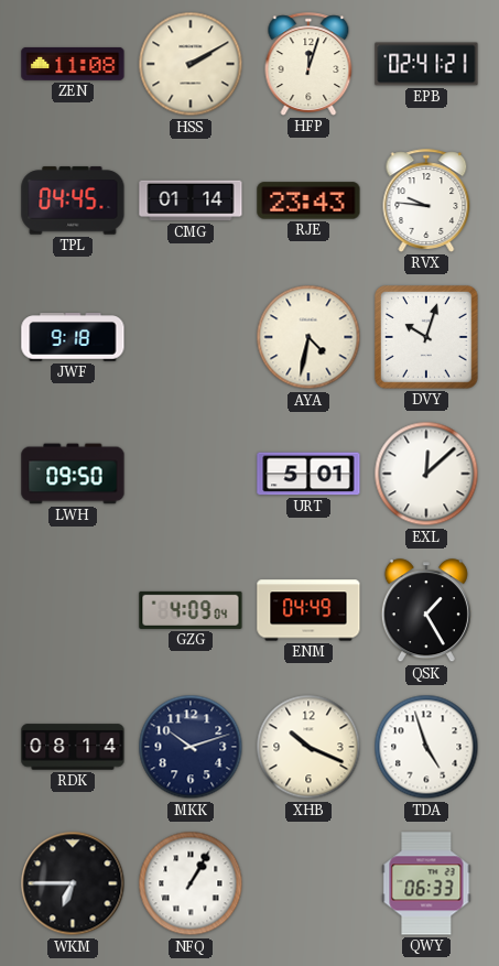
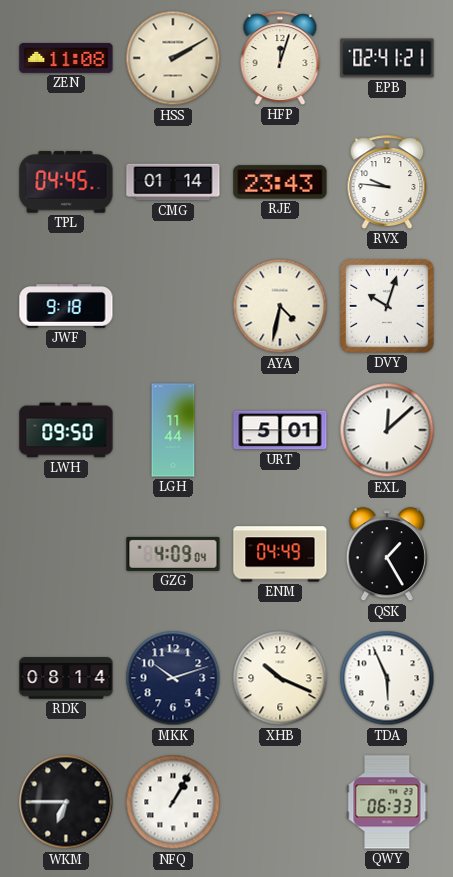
LGH: none -> 11:44 (173, 430)
TDA: 4:57 -> 5:56 (387, 678)
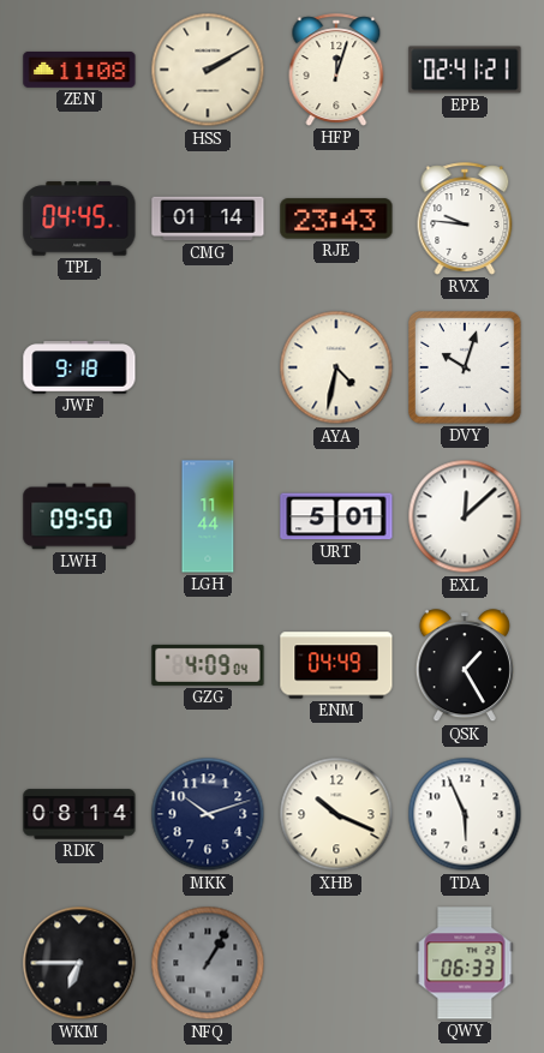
NFQ dial: white -> grey (208, 963)
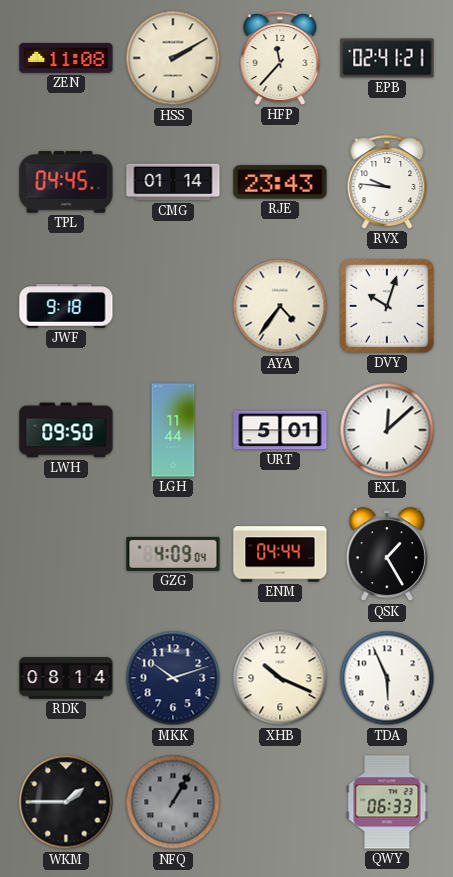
HFP: 12:03 -> 11:37 (280, 58)
AYA: 4:32 -> 4:36 (280, 306)
ENM: 04:49 -> 04:44 (280, 554)
WKM: 6:45 -> 1:45 (66, 802)
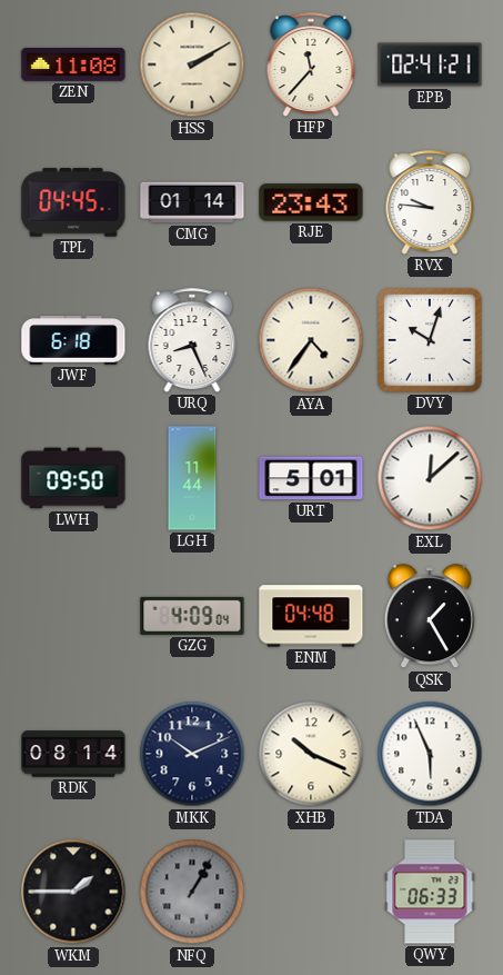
JWF: 9:18 -> 6:18 (73, 340)
URQ: none -> 8:26 (192, 340)
ENM: 04:44 -> 04:48 (311, 616)
MKK: 10:12 -> 10:11 (192, 754)
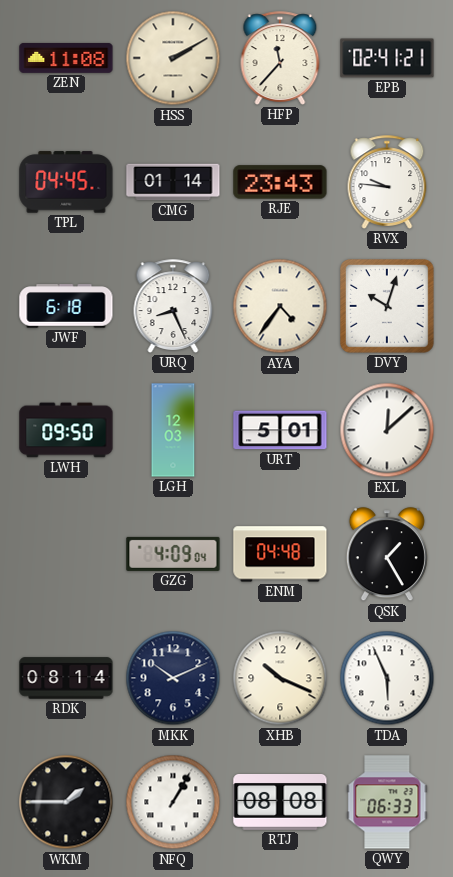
LGH: 11:44 -> 12:03 (173, 430)
NFQ dial: grey -> white (173, 802)
RTJ: none -> 08:08 (280, 803)
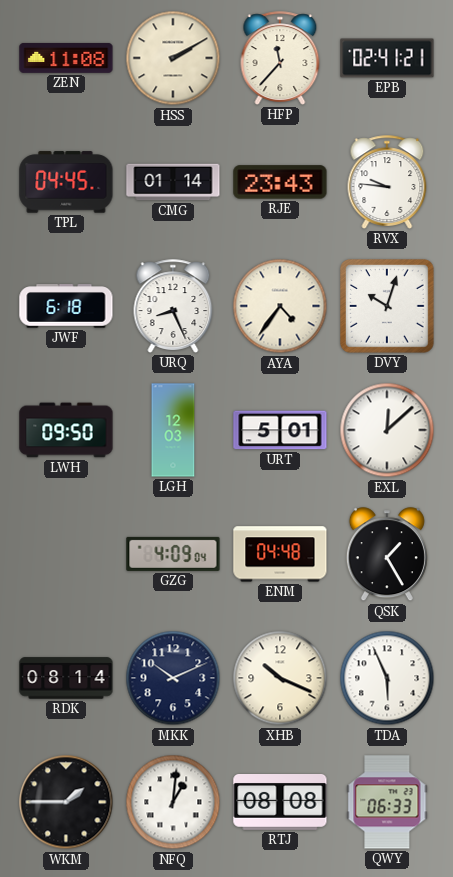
NFQ: 1:05 -> 1:01 (173, 802)
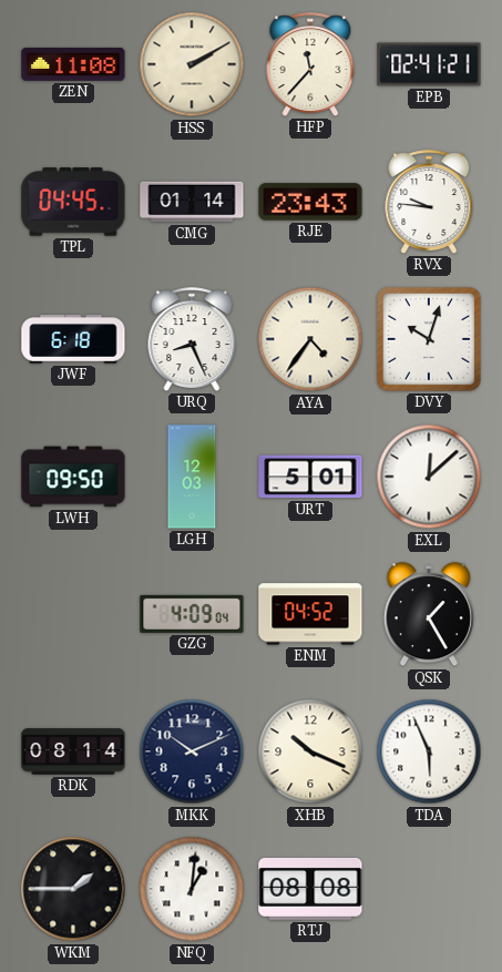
ENM: 04:48 -> 04:52 (310, 614)
QWY: 06:33 -> none (387, 802)
